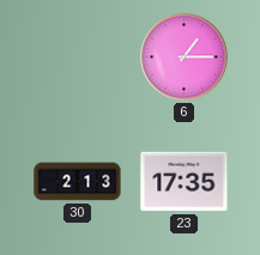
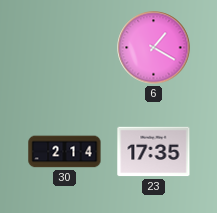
6: 1:15 -> 1:20 (154, 48)
30: 2:13 -> 2:14 (65, 152)
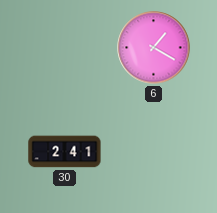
30: 2:14 -> 2:41 (65, 152)
23: 17:35 -> none (154, 152)
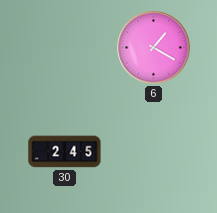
30: 2:41 -> 2:45 (65, 152)
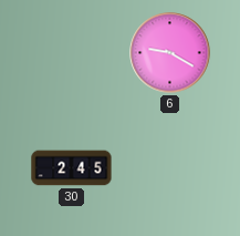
6: 1:20 -> 9:20 (170, 53)
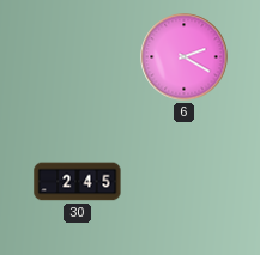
6: 9:20 -> 2:20 (185, 57)
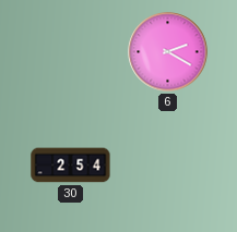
30: 2:45 -> 2:54 (71, 166)
